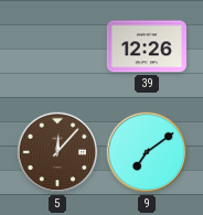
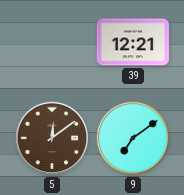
39: 12:26 -> 12:21 (133, 42)
5: 12:07 -> 12:09 (52, 138)
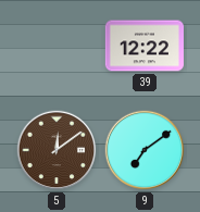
39: 12:21 -> 12:22 (145, 46)
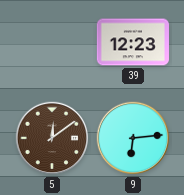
39: 12:22 -> 12:23 (133, 42)
9: 7:09 -> 6:14 (133, 138)
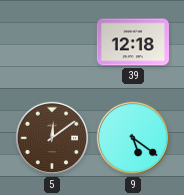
39: 12:23 -> 12:18 (133, 42)
9: 6:14 -> 5:21 (133, 138)
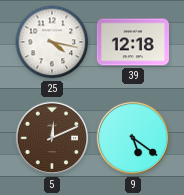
25: none -> 4:17 (52, 42)
5: 12:09 -> 12:11 (52, 138)
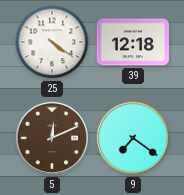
25: 4:17 -> 4:21 (52, 42)
9: 5:21 -> 7:21 (133, 138)
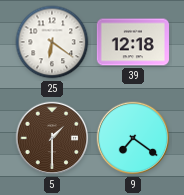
25: 4:21 -> 6:21 (52, 42)
5: 12:11 -> 1:30 (52, 138)
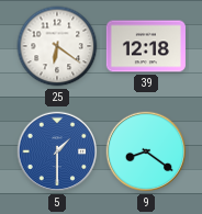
5 dial: brown -> blue (57, 151)
9: 7:21 -> 8:21 (146, 151)
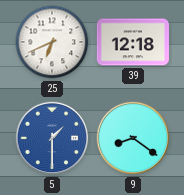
25: 6:21 -> 6:41 (52, 42)
